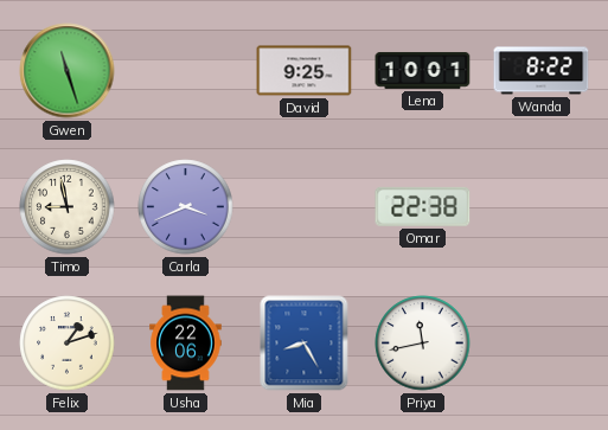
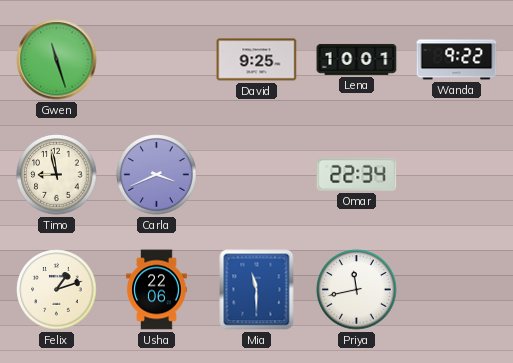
Wanda: 8:22 -> 9:22 (457, 60)
Omar: 22:38 -> 22:34 (357, 174)
Mia: 8:25 -> 11:30 (257, 290)
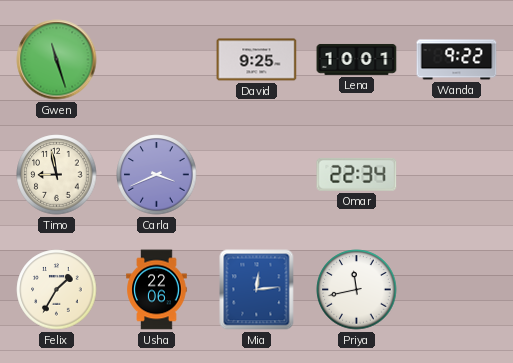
Felix: 1:12 -> 1:35 (57, 290)
Mia: 11:30 -> 12:14 (257, 290)
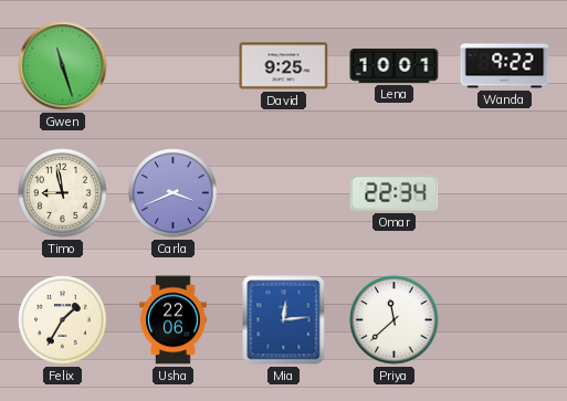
Priya: 11:43 -> 11:38 (395, 320)
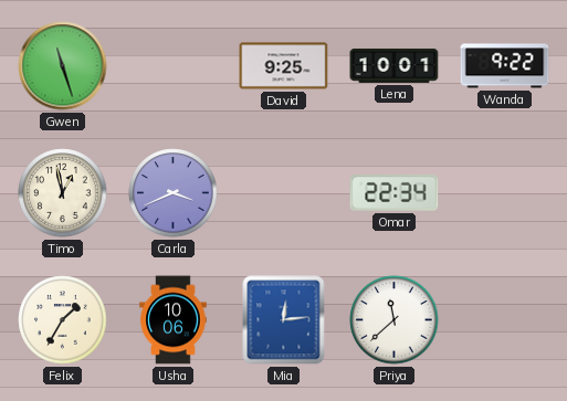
Timo: 8:58 -> 12:58 (63, 193)
Usha: 22:06 -> 10:06 (174, 320)
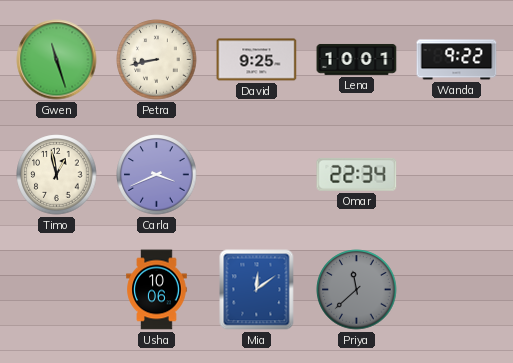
Petra: none -> 8:43 (157, 60)
Felix: 1:35 -> none (63, 320)
Mia: 12:14 -> 12:09 (257, 290)
Priya dial: white -> grey (357, 290)
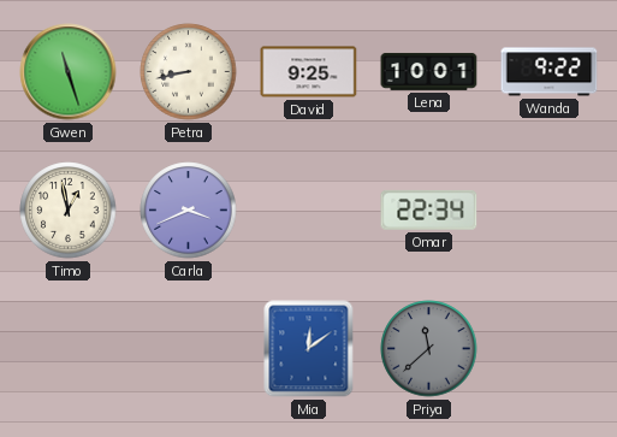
Usha: 10:06 -> none (157, 290)
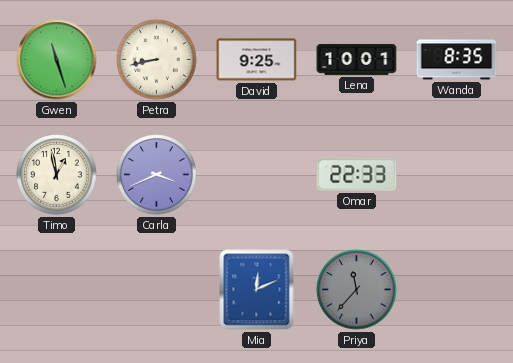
Wanda: 9:22 -> 8:35 (457, 60)
Omar: 22:34 -> 22:33 (357, 174)
Mia: 12:09 -> 12:11 (257, 290)
Priya: 11:38 -> 11:37 (357, 290)
